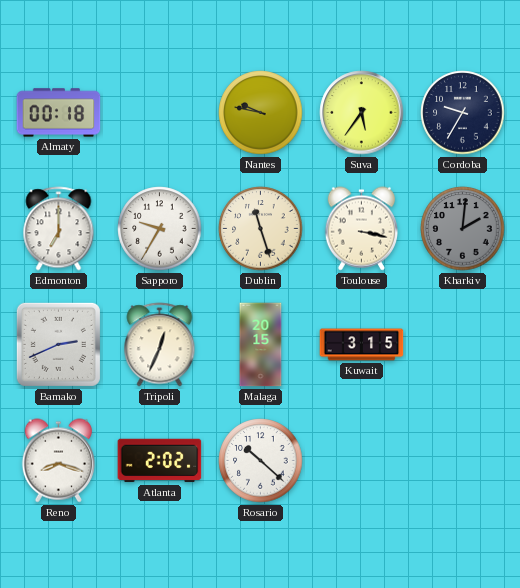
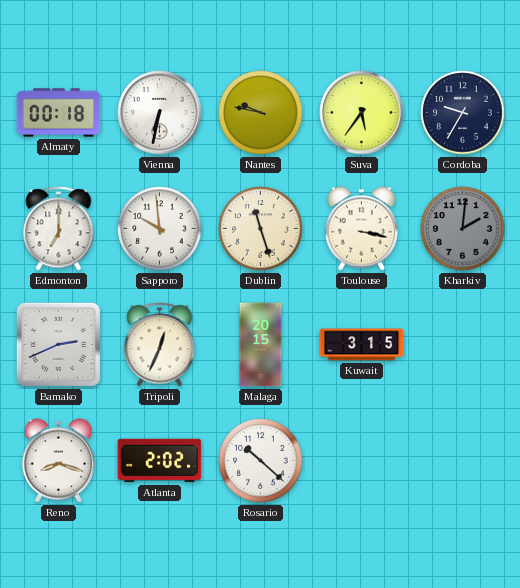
Vienna: none -> 6:32 (160, 113)
Sapporo: 9:35 -> 9:59 (160, 229)
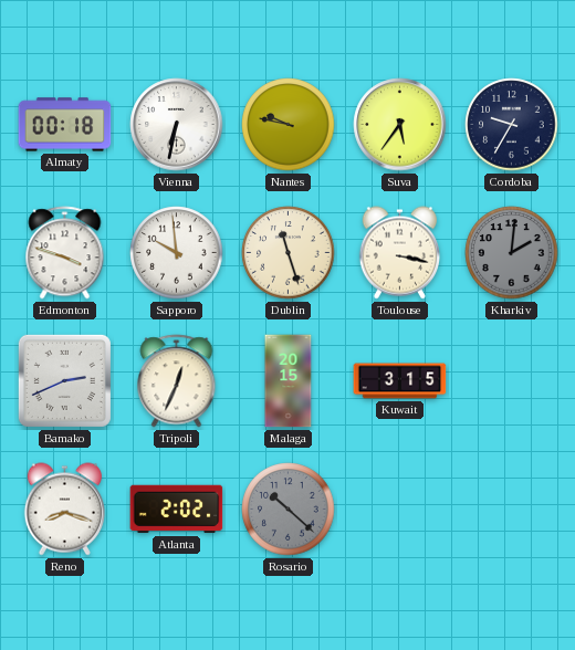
Edmonton: 7:00 -> 3:48 (65, 253)
Rosario dial: white -> grey (289, 510)
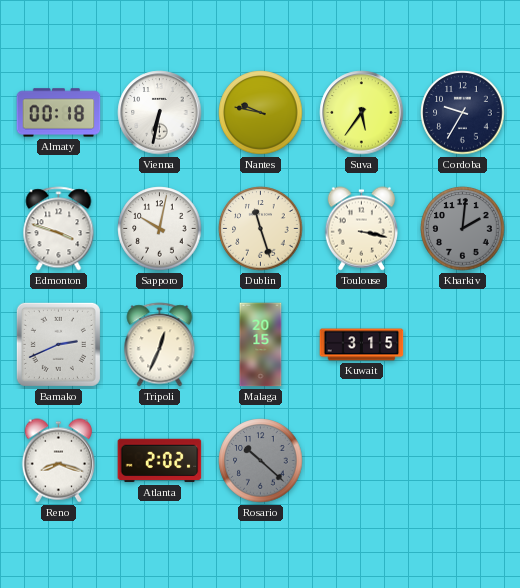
Sapporo: 9:59 -> 10:02 (160, 229)
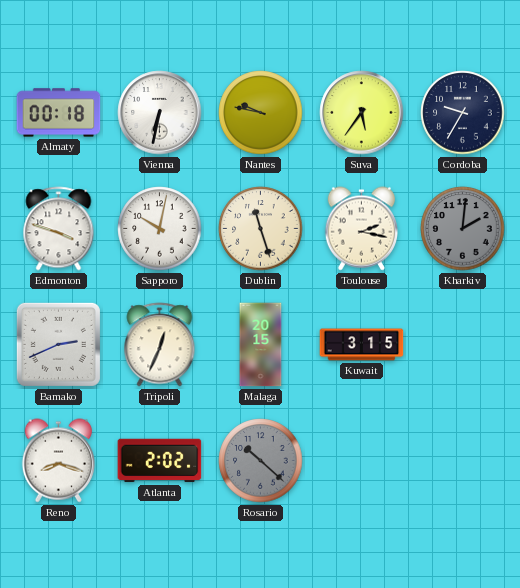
Toulouse: 3:17 -> 2:17 (361, 229)
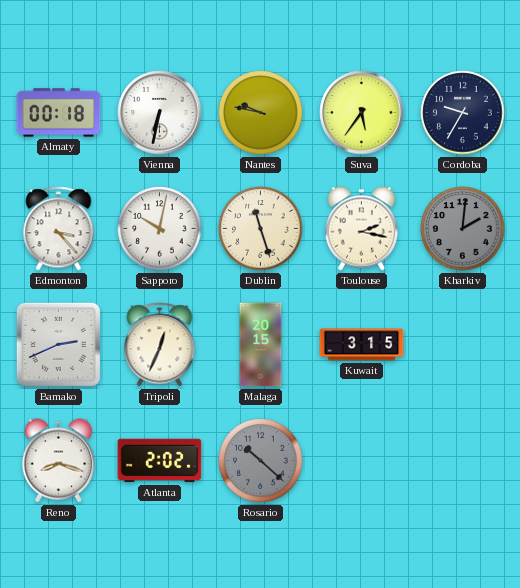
Edmonton: 3:48 -> 3:23 (59, 229)
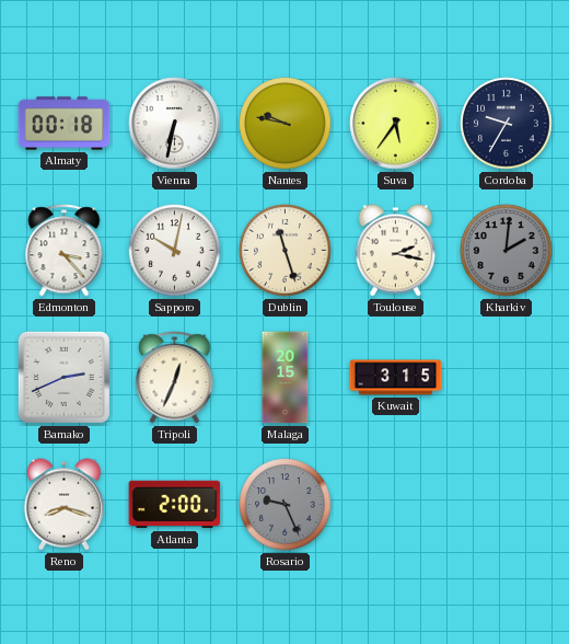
Atlanta: 2:02 -> 2:00 (175, 505)
Rosario: 10:22 -> 9:26 (286, 505)
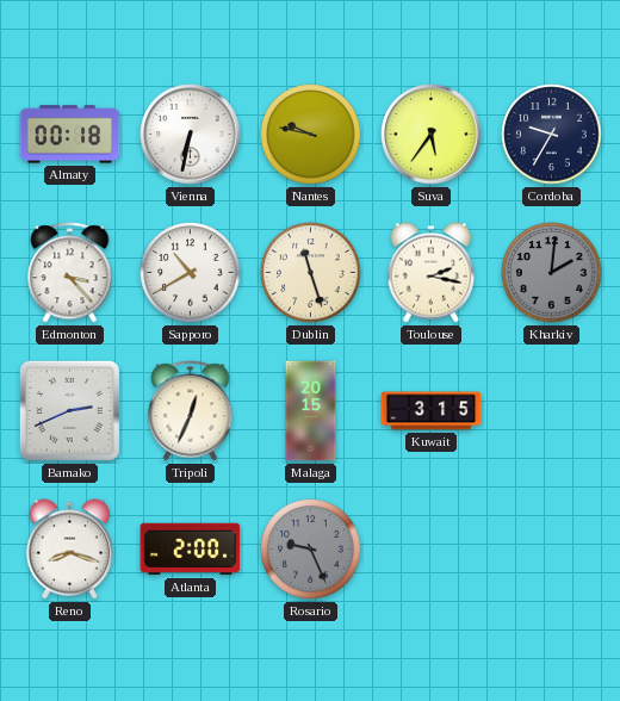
Sapporo: 10:02 -> 10:40 (191, 273)
